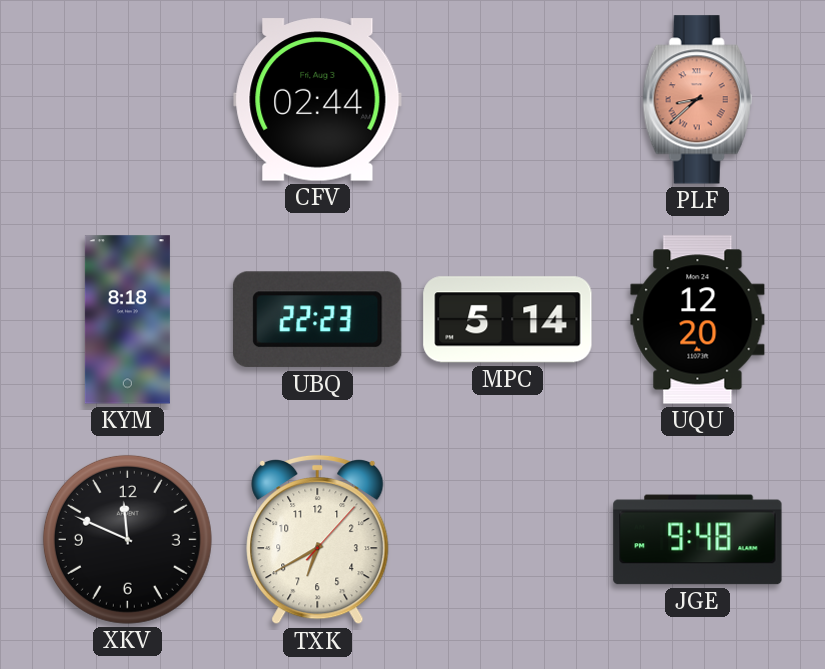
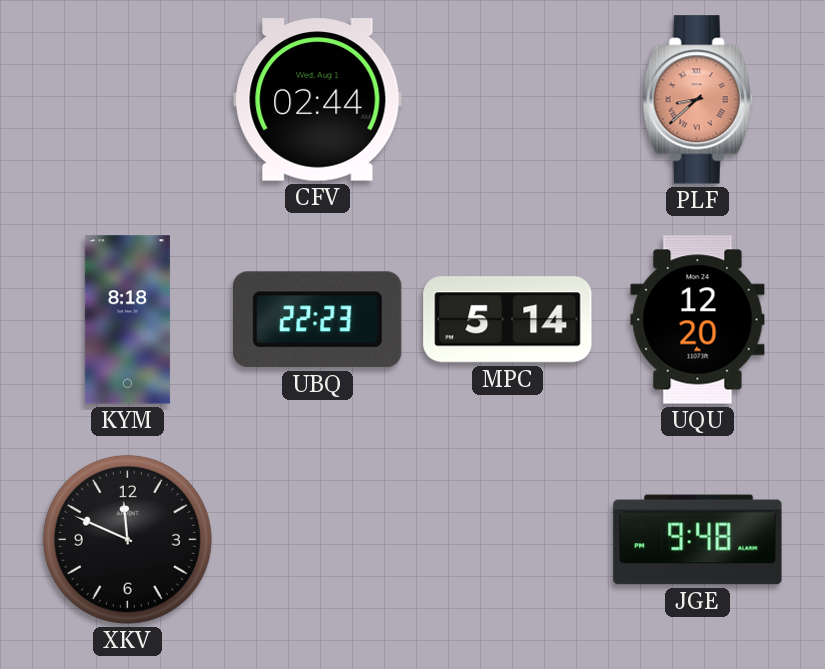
CFV date: Fri, Aug 3 -> Wed, Aug 1 (318, 100)
TXK: 6:40 -> none (318, 540)
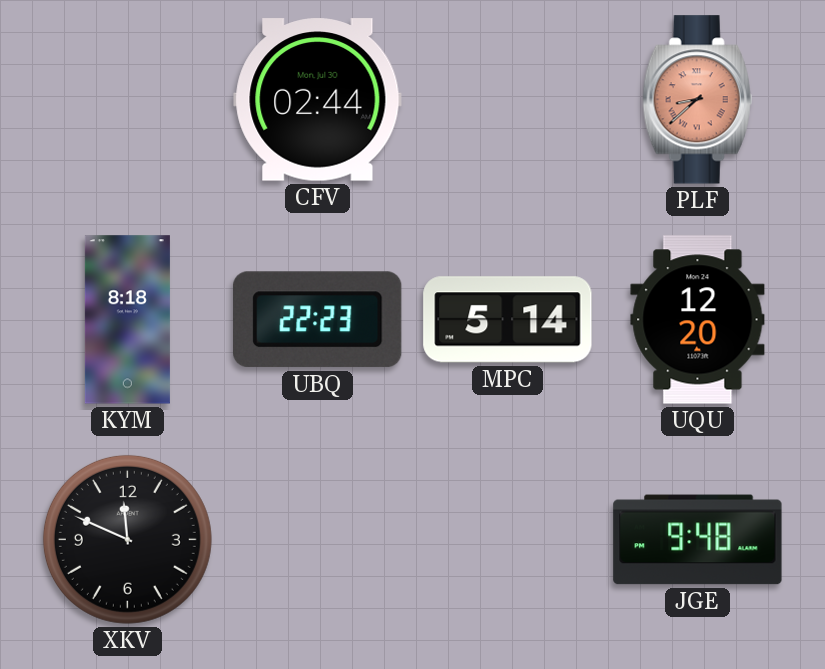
CFV date: Wed, Aug 1 -> Mon, Jul 30 (318, 100)
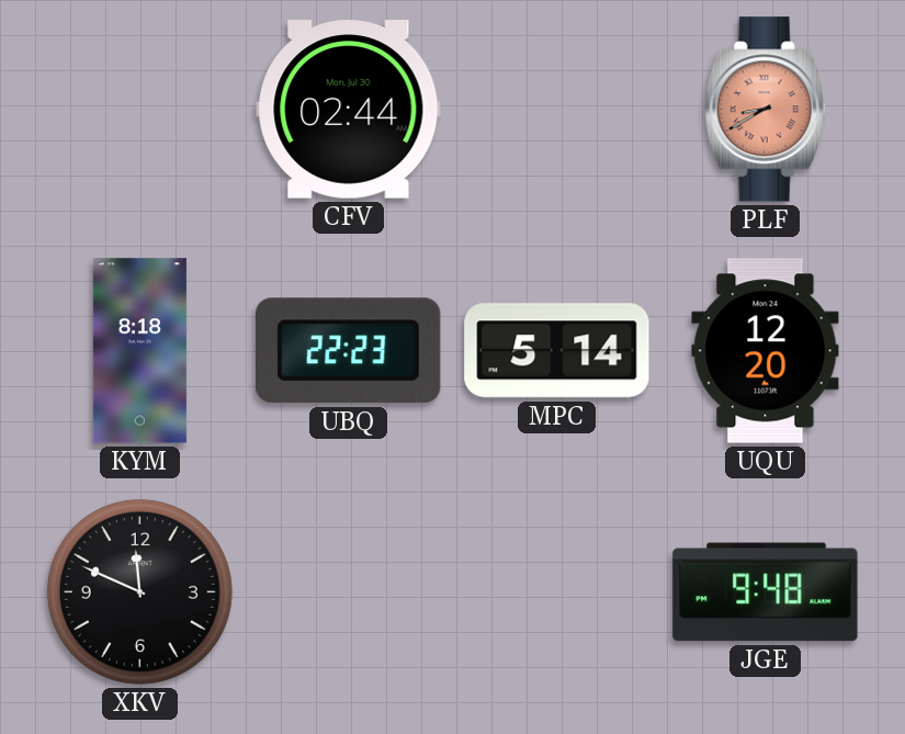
PLF: 8:38 -> 8:40 (766, 110)
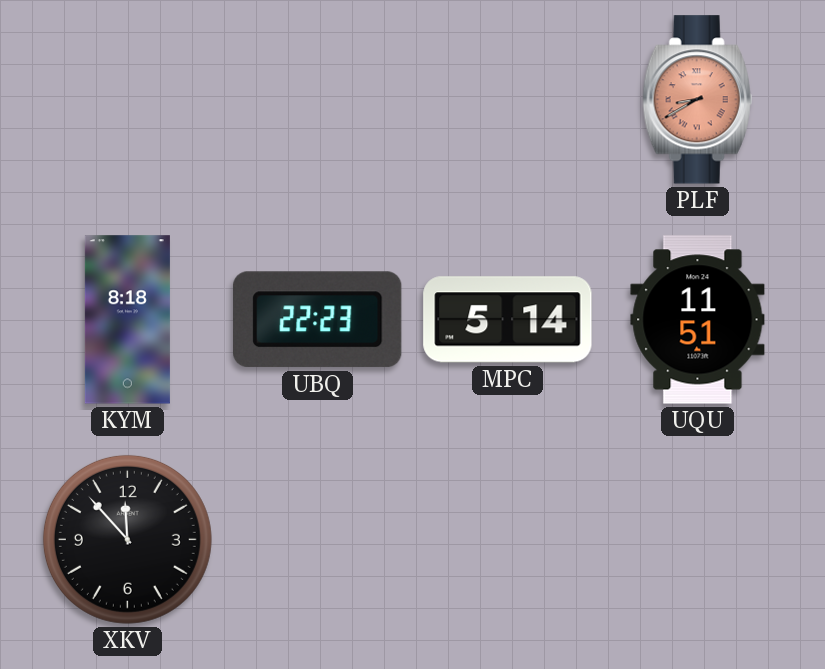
CFV: 02:44 -> none (349, 110)
UQU: 12:20 -> 11:51 (698, 320)
XKV: 11:49 -> 11:53 (127, 539)
JGE: 9:48 -> none (766, 592)
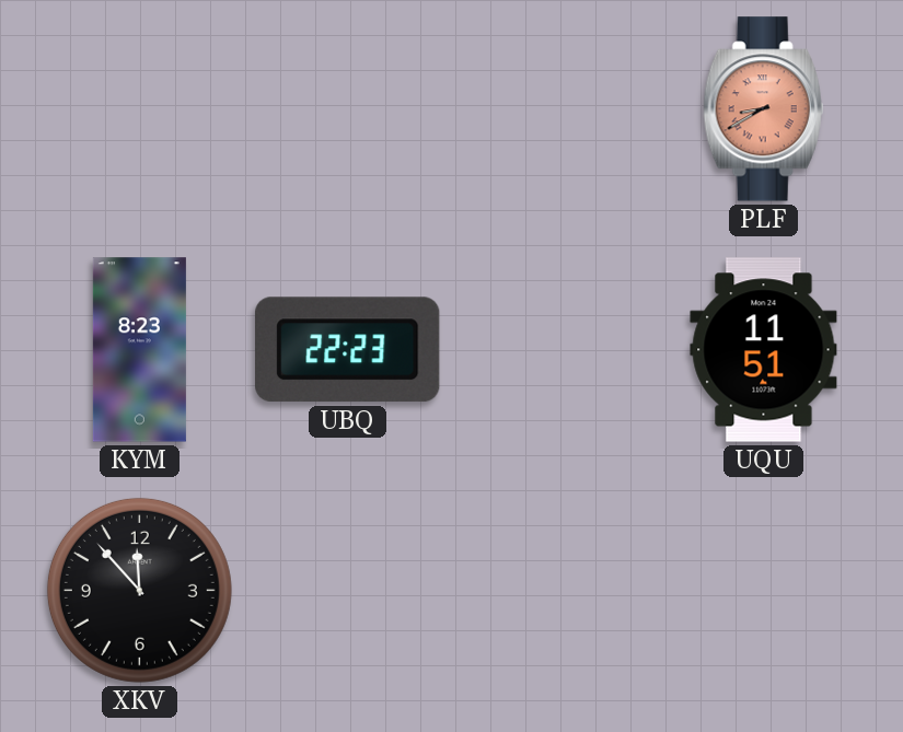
KYM: 8:18 -> 8:23 (139, 350)
MPC: 5:14 -> none (508, 320)
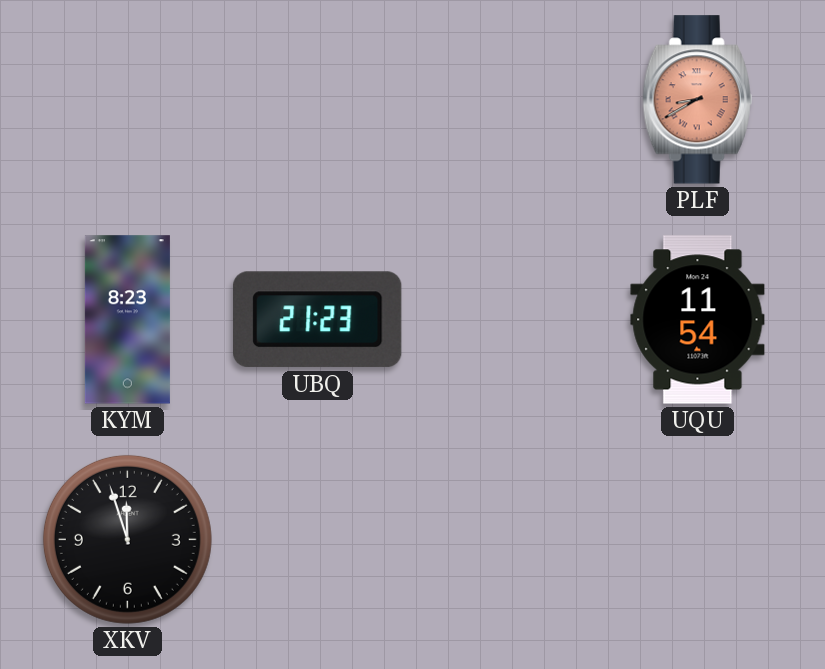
UBQ: 22:23 -> 21:23 (318, 320)
UQU: 11:51 -> 11:54 (698, 320)
XKV: 11:53 -> 11:57 (127, 539)
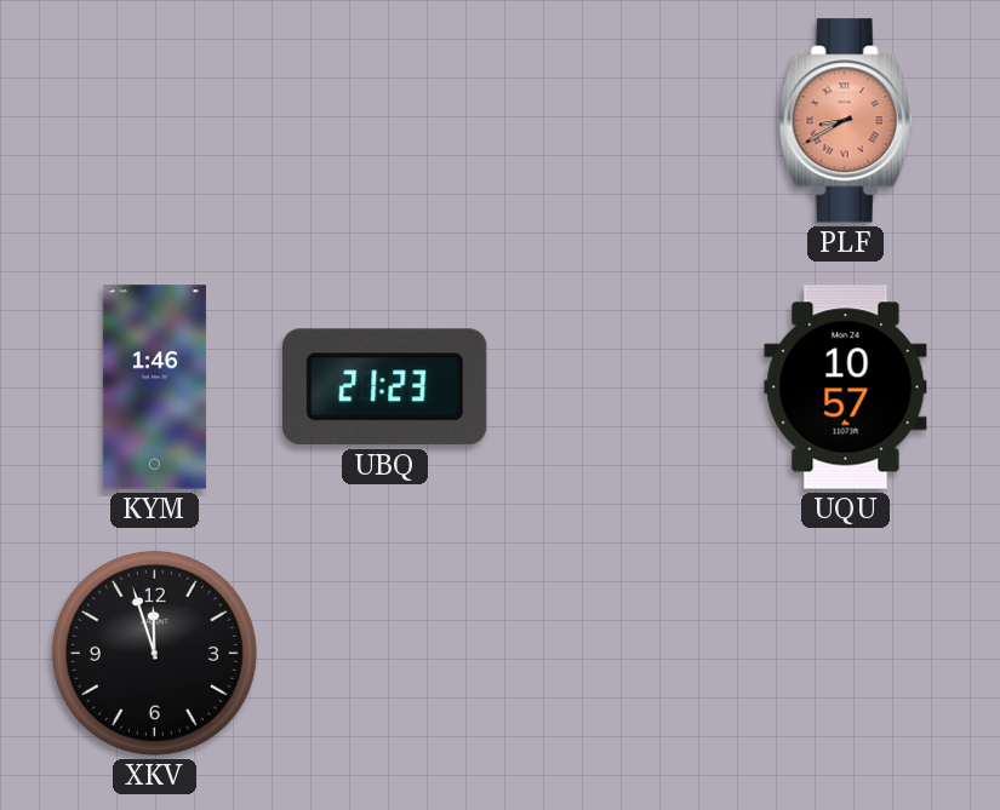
KYM: 8:23 -> 1:46 (154, 387)
UQU: 11:54 -> 10:57 (846, 387)
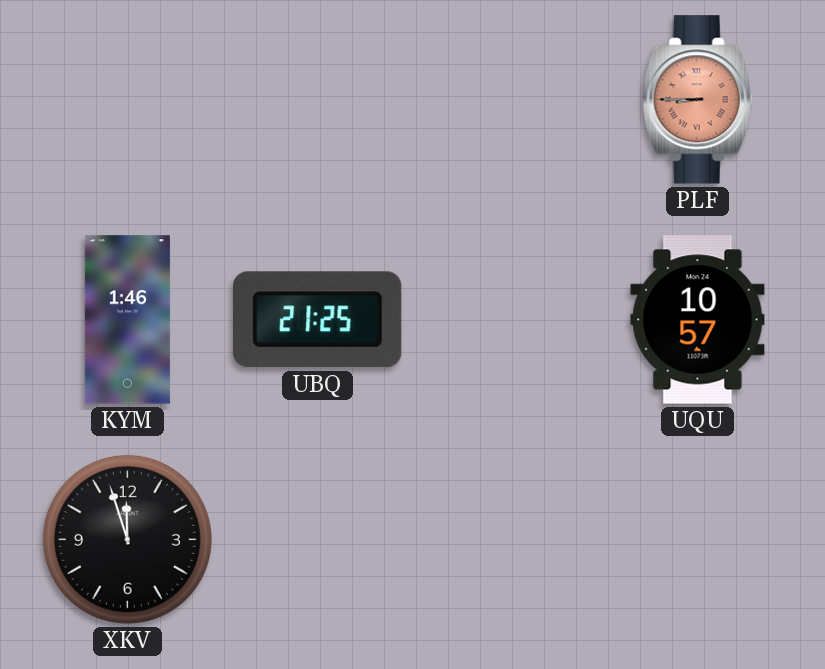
PLF: 8:40 -> 8:45 (698, 100)
UBQ: 21:23 -> 21:25 (318, 320)
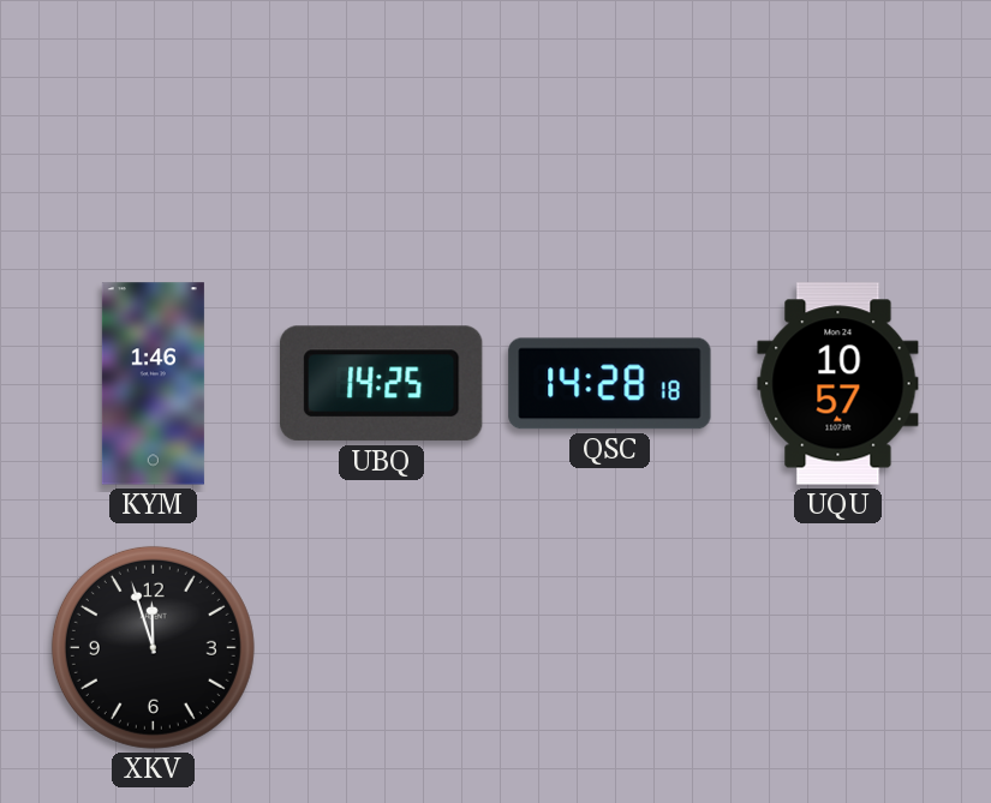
PLF: 8:45 -> none (698, 100)
UBQ: 21:25 -> 14:25 (382, 384)
QSC: none -> 14:28 (610, 384)
